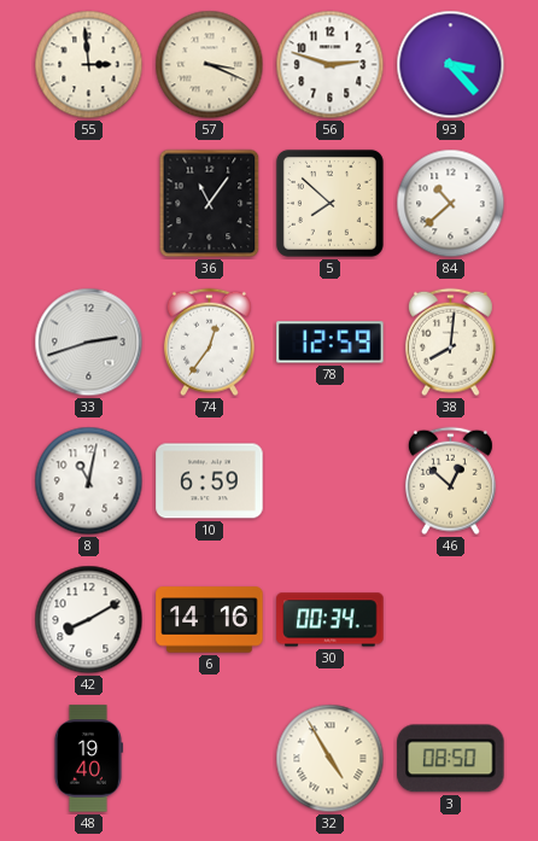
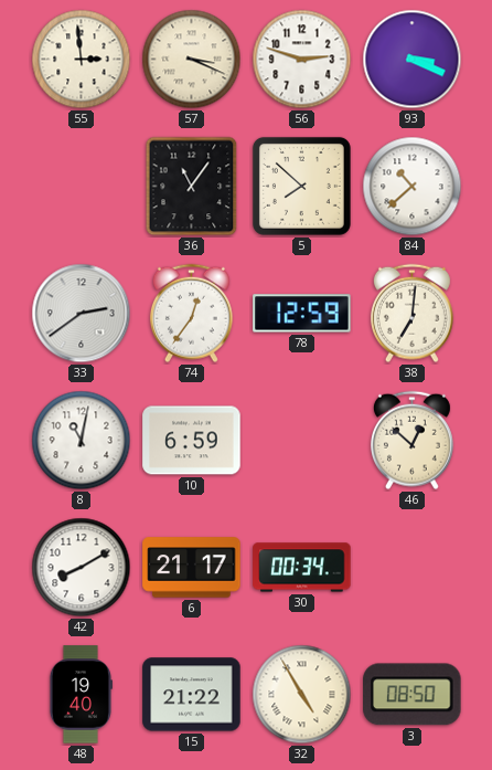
93: 3:23 -> 3:19 (413, 60)
33: 2:42 -> 2:39 (82, 314)
38: 8:01 -> 7:01 (411, 314)
6: 14:16 -> 21:17 (192, 568)
15: none -> 21:22 (192, 695)
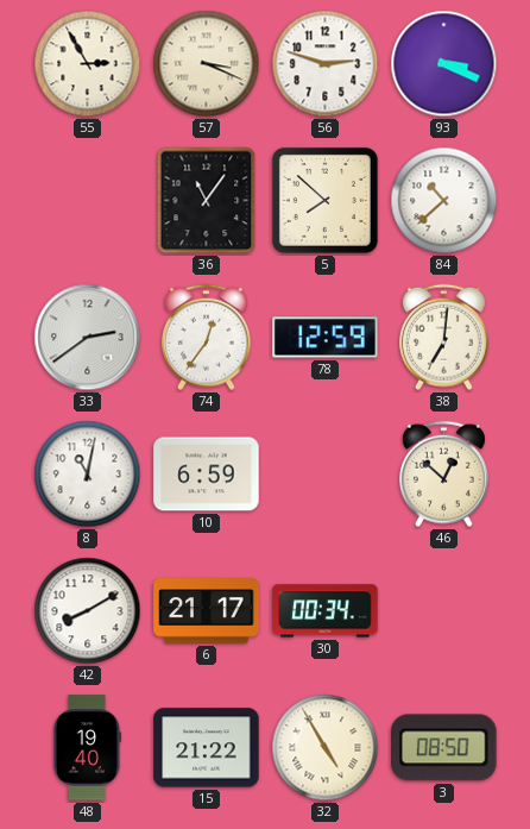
55: 2:59 -> 2:55 (88, 64)
